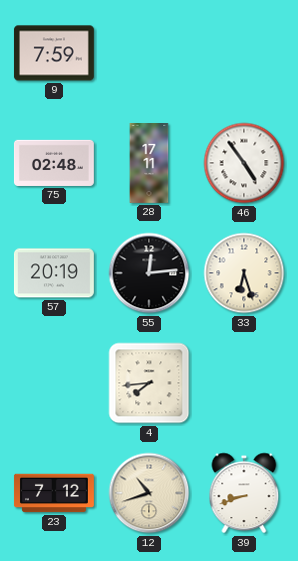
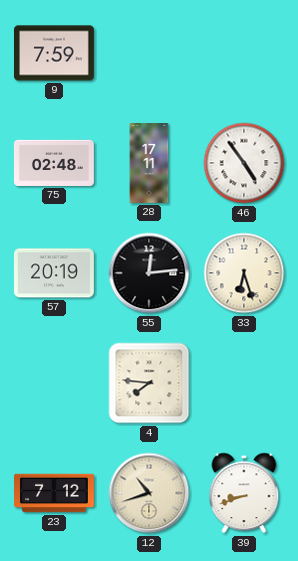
4: 7:44 -> 7:46 (149, 383)
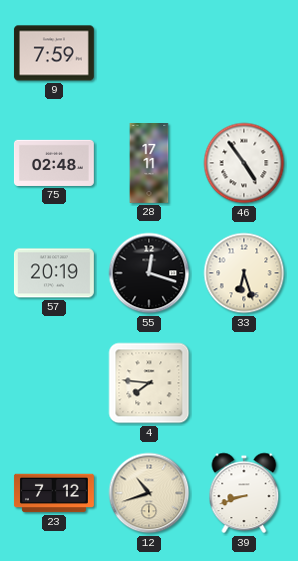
55: 12:14 -> 12:18 (149, 273)
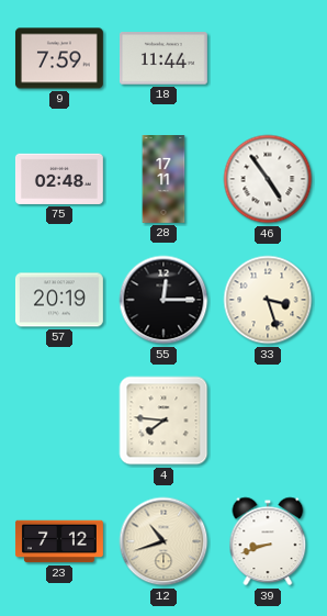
18: none -> 11:44 (163, 58)
55: 12:18 -> 12:15 (163, 300)
33: 6:27 -> 3:27 (268, 300)
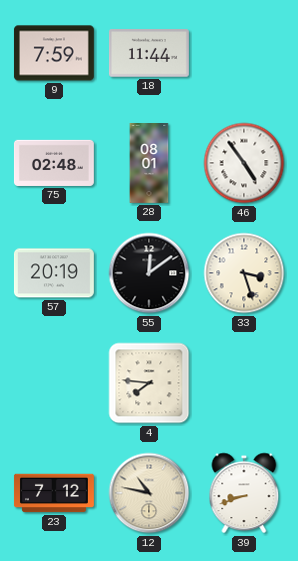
28: 17:11 -> 08:01 (149, 164)
55: 12:15 -> 12:09 (149, 273)
12: 10:42 -> 10:47 (149, 493)
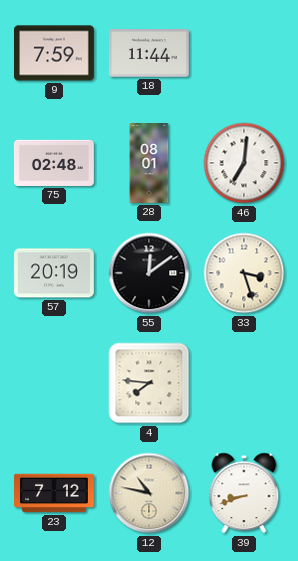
46: 4:54 -> 7:01 (244, 163)
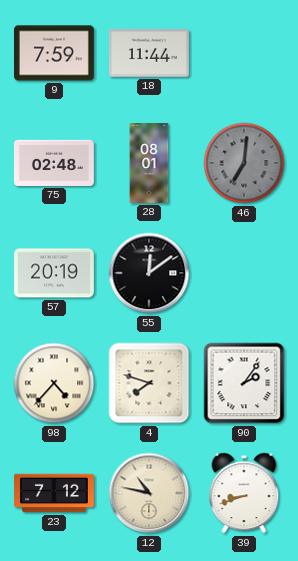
46 dial: white -> grey (244, 163)
33: 3:27 -> none (244, 273)
98: none -> 4:37 (54, 383)
4: 7:46 -> 7:48 (149, 383)
90: none -> 2:06 (244, 383)
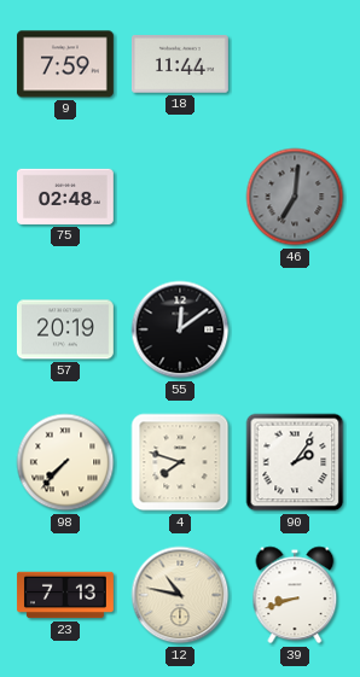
28: 08:01 -> none (149, 164)
98: 4:37 -> 7:37 (65, 462)
23: 7:12 -> 7:13 (65, 595)
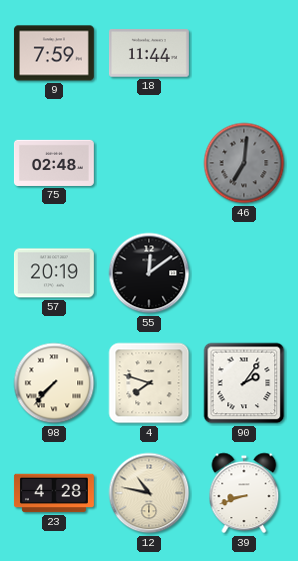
23: 7:13 -> 4:28 (54, 493)
